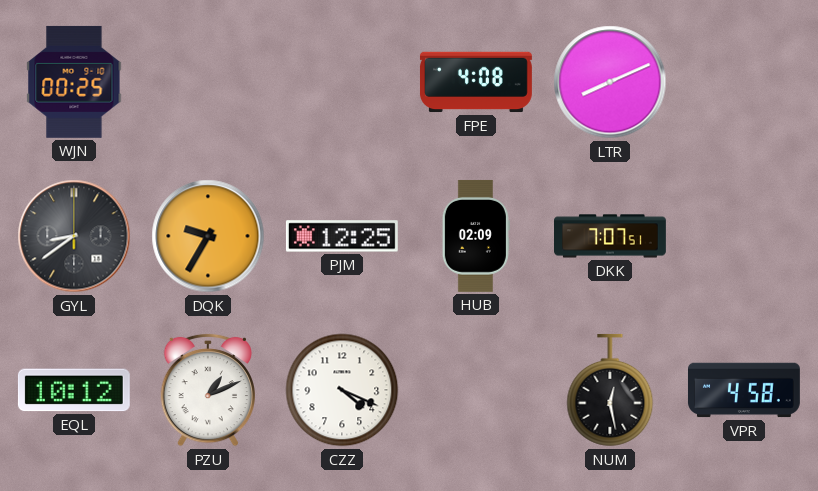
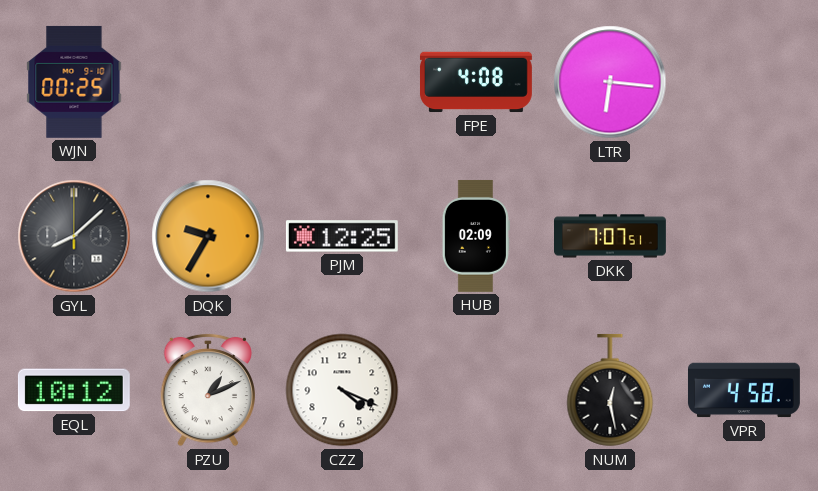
LTR: 8:11 -> 6:16 (610, 82)
GYL: 8:39 -> 8:08 (74, 236)
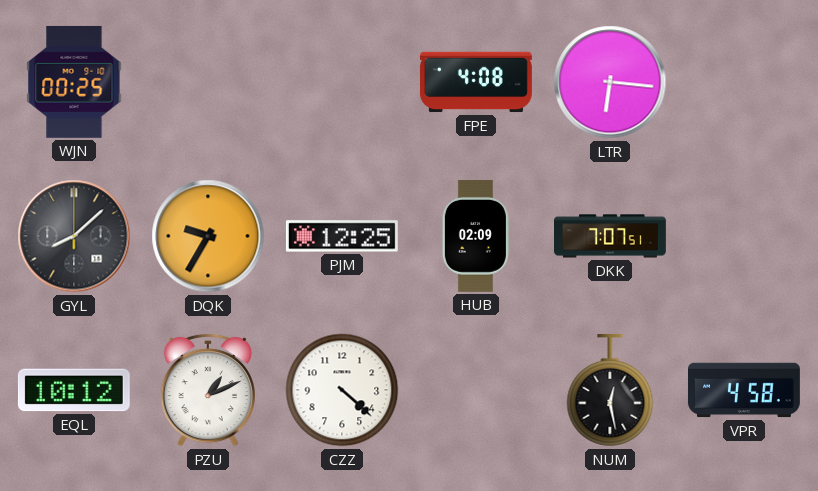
CZZ: 4:19 -> 4:22 (342, 390)
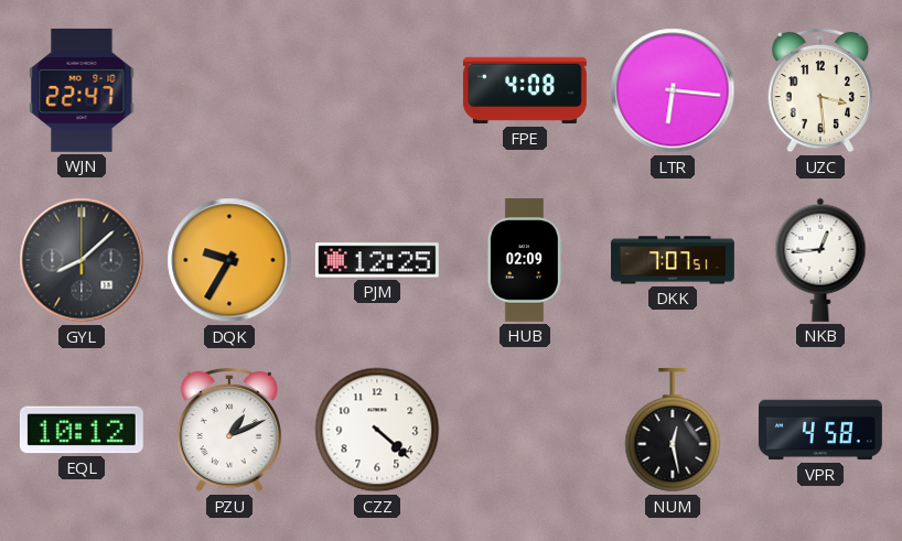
WJN: 00:25 -> 22:47 (82, 90)
UZC: none -> 3:29 (820, 90)
NKB: none -> 12:44 (820, 260)
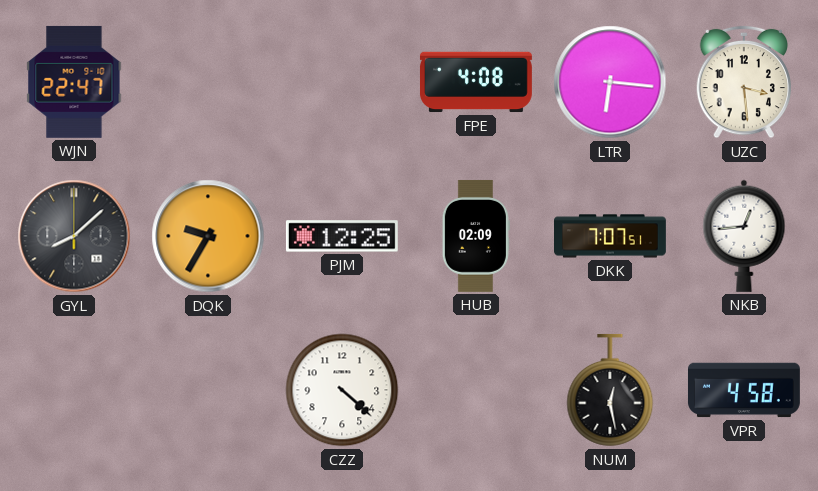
EQL: 10:12 -> none (82, 430)
PZU: 1:11 -> none (229, 430)
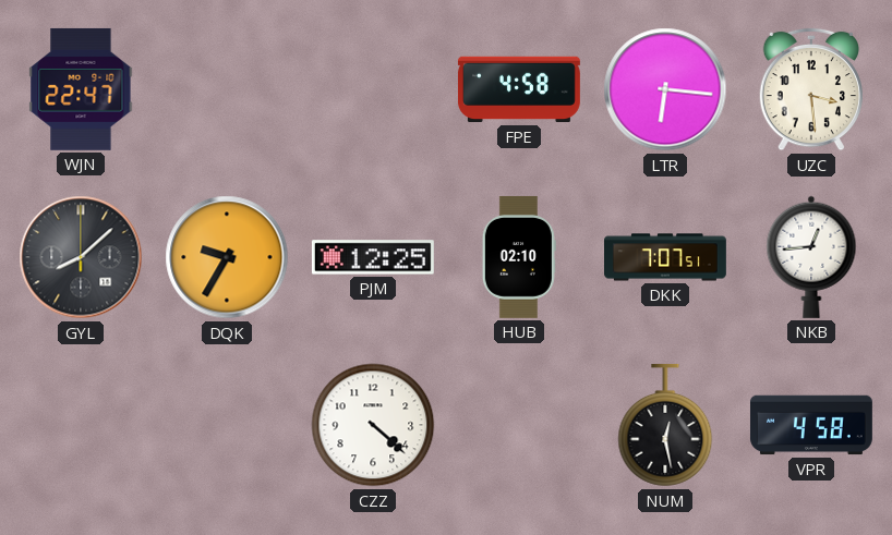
FPE: 4:08 -> 4:58 (519, 89)
HUB: 02:09 -> 02:10 (519, 257)
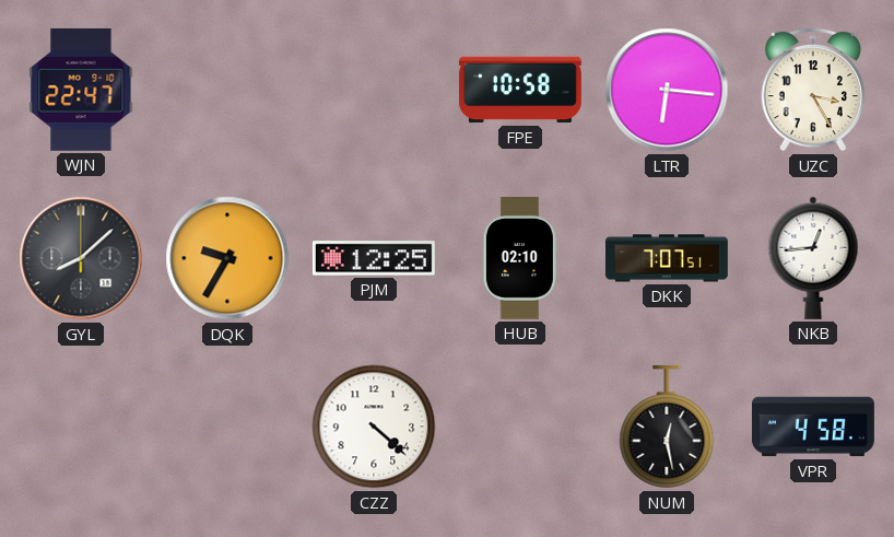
FPE: 4:58 -> 10:58 (520, 90)
UZC: 3:29 -> 3:25 (813, 90)
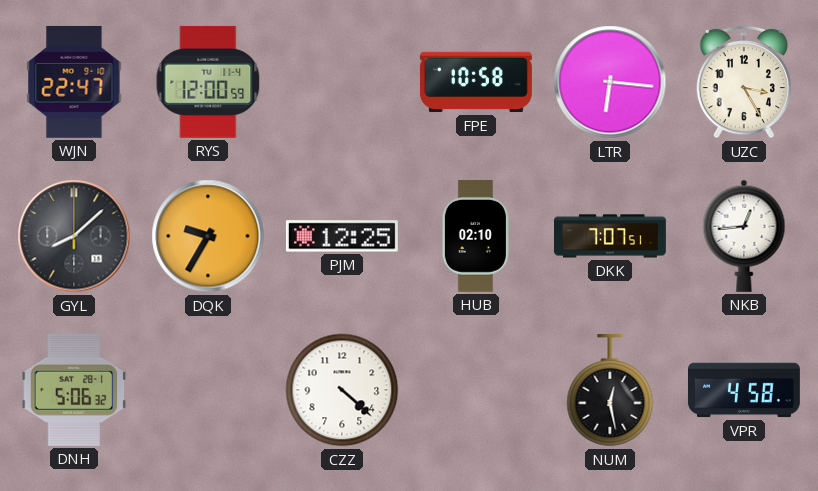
RYS: none -> 12:00 (208, 82)
DNH: none -> 5:06 (74, 390)
